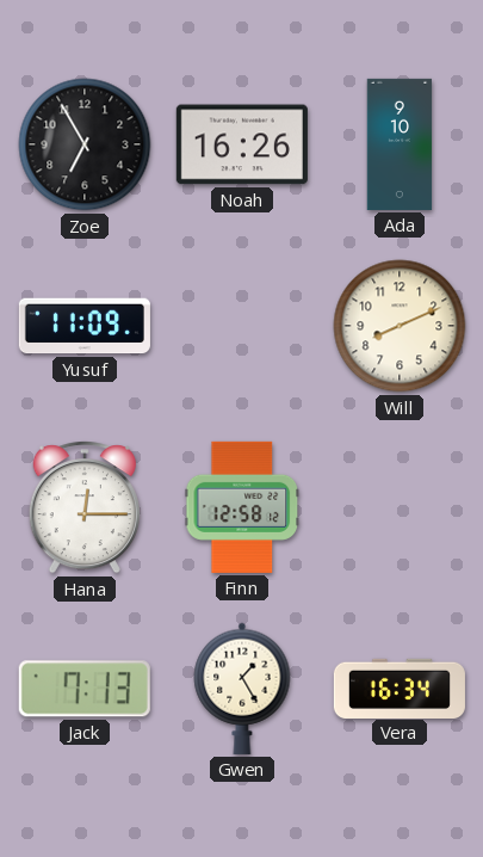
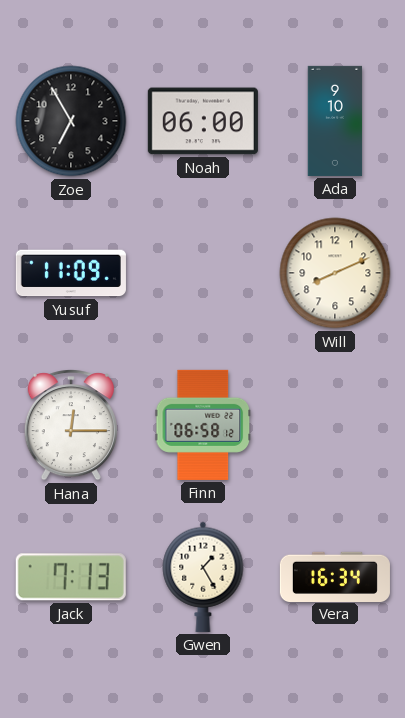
Noah: 16:26 -> 06:00 (203, 121)
Finn: 12:58 -> 06:58 (203, 425)
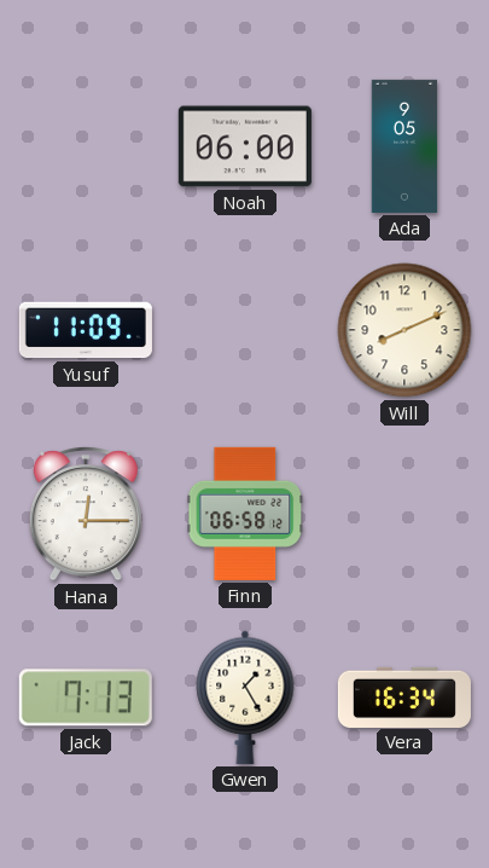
Zoe: 6:55 -> none (71, 121)
Ada: 9:10 -> 9:05 (404, 146)
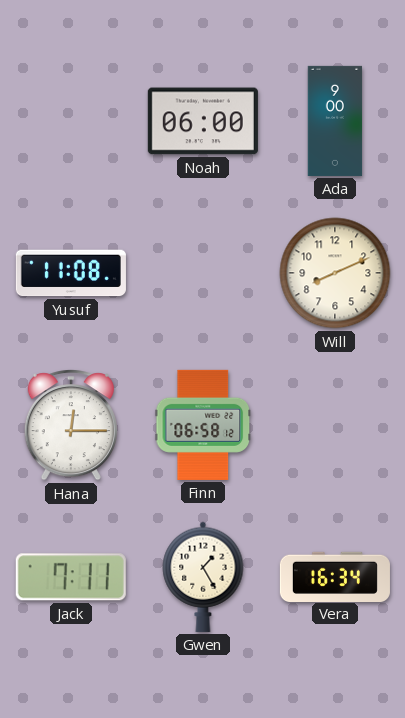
Ada: 9:05 -> 9:00 (335, 121)
Yusuf: 11:09 -> 11:08 (71, 273)
Jack: 7:13 -> 7:11 (71, 577)
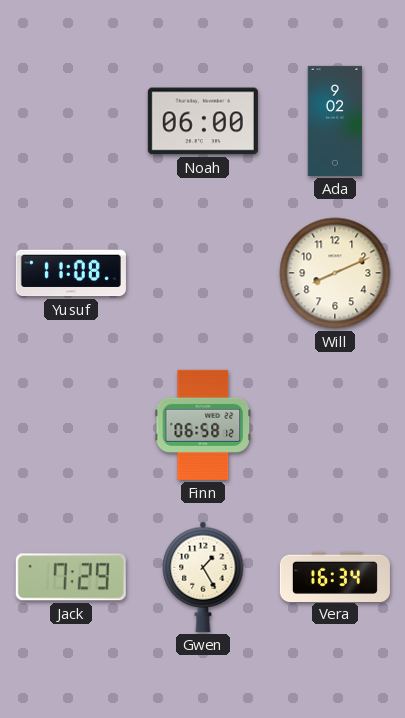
Ada: 9:00 -> 9:02 (335, 121)
Hana: 12:15 -> none (71, 425)
Jack: 7:11 -> 7:29 (71, 577)
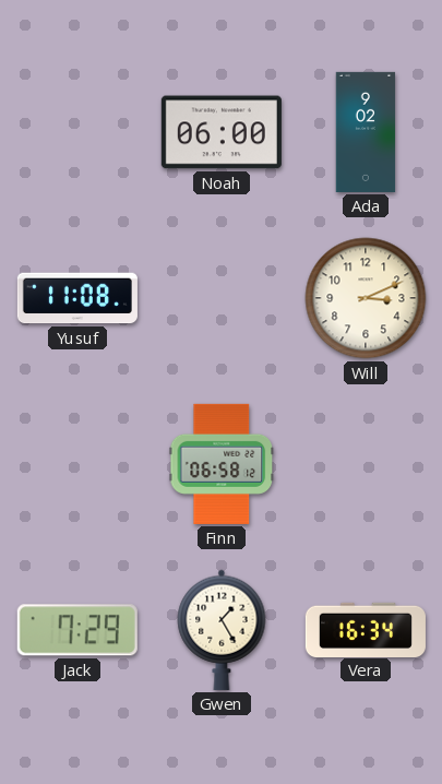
Will: 8:11 -> 3:11 (366, 298)
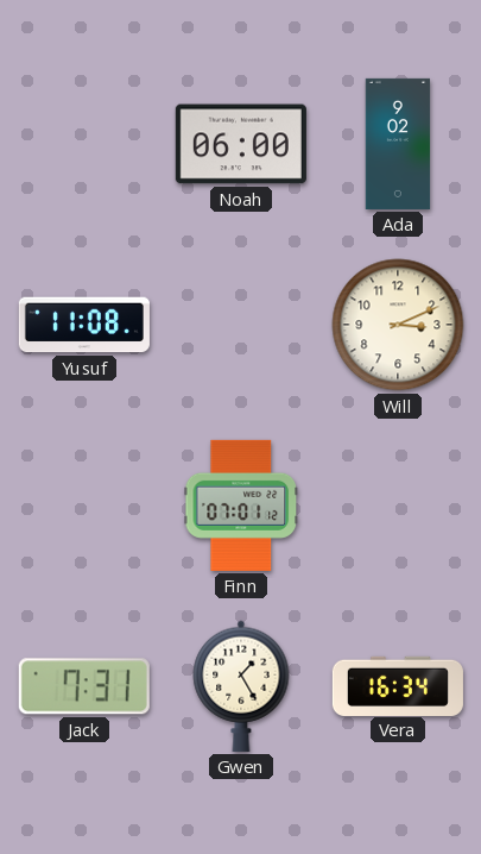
Finn: 06:58 -> 07:01 (241, 506)
Jack: 7:29 -> 7:31 (84, 686)
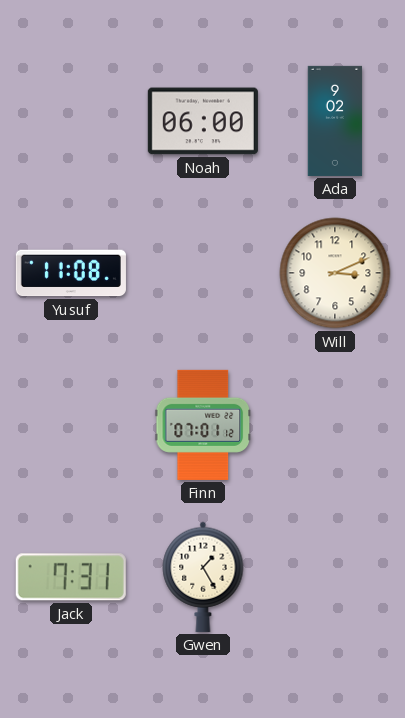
Vera: 16:34 -> none (398, 685)
